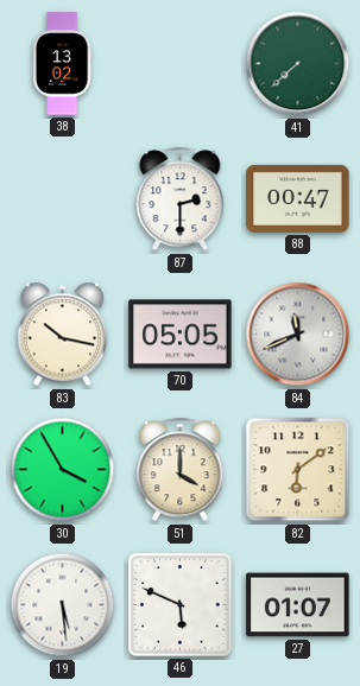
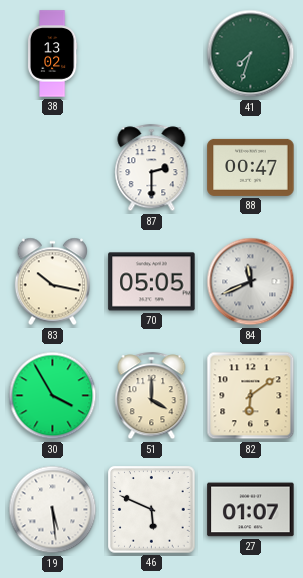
41: 7:38 -> 7:33 (251, 54)
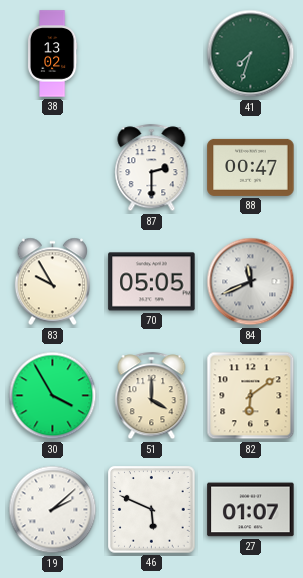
83: 10:17 -> 9:55 (52, 282)
19: 5:29 -> 2:08 (53, 510)
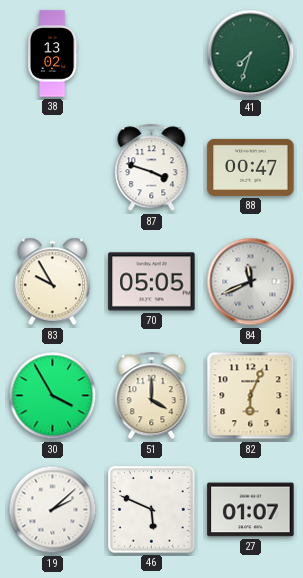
87: 2:30 -> 3:48 (152, 168)
82: 6:09 -> 6:04 (251, 396)
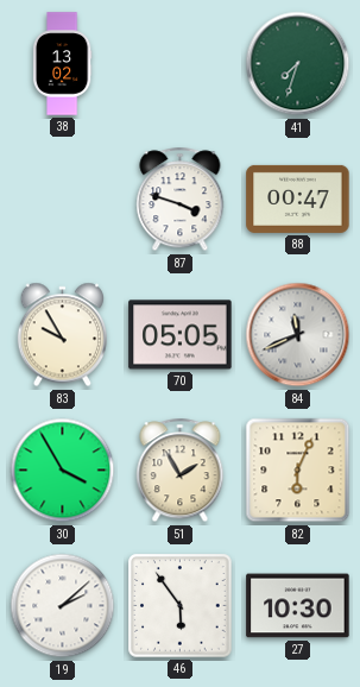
51: 4:00 -> 1:55 (181, 471)
46: 5:49 -> 5:54 (181, 606)
27: 01:07 -> 10:30 (298, 606)
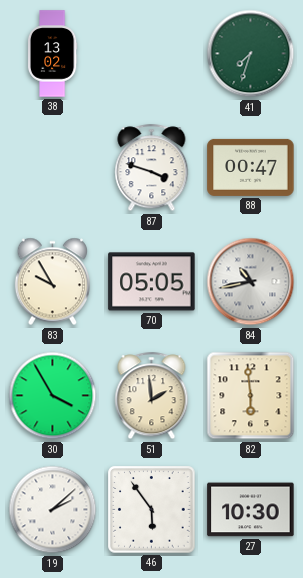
84: 11:41 -> 10:43 (251, 282)
51: 1:55 -> 1:59 (152, 396)
82: 6:04 -> 5:59 (251, 396)
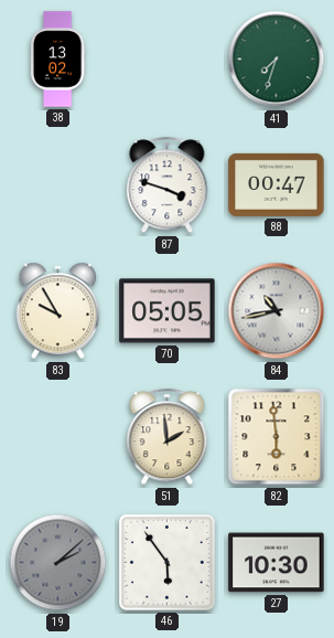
30: 3:55 -> none (53, 396)
19 dial: white -> grey (58, 563)
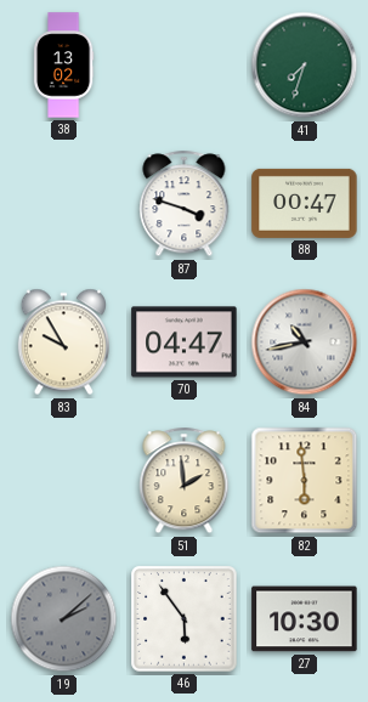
70: 05:05 -> 04:47 (185, 342)
